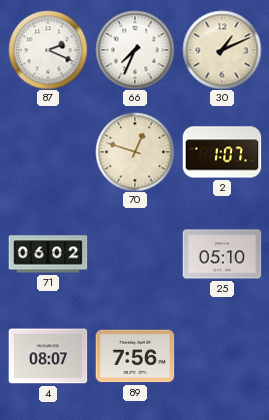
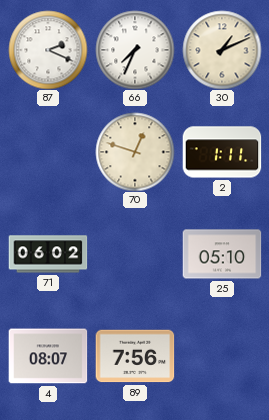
2: 1:07 -> 1:11 (222, 152)
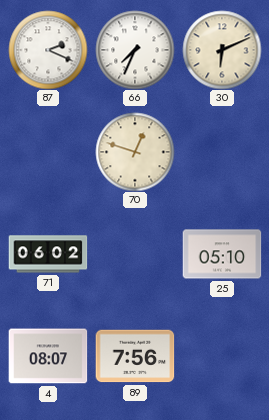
30: 1:11 -> 6:11 (222, 50)
2: 1:11 -> none (222, 152)
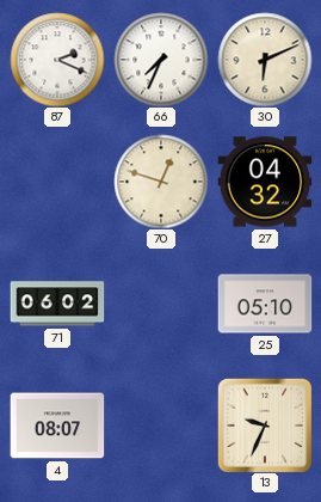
27: none -> 04:32 (265, 182)
89: 7:56 -> none (135, 356)
13: none -> 9:34 (265, 426)
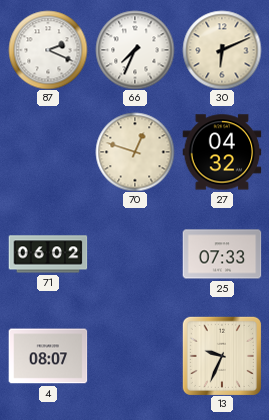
25: 05:10 -> 07:33 (222, 254)
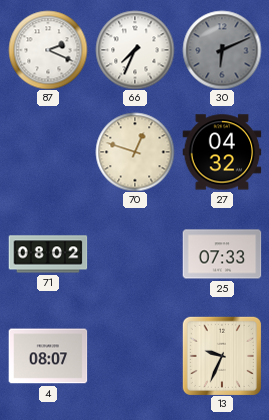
30 dial: cream -> grey (222, 50)
71: 06:02 -> 08:02 (48, 254)
